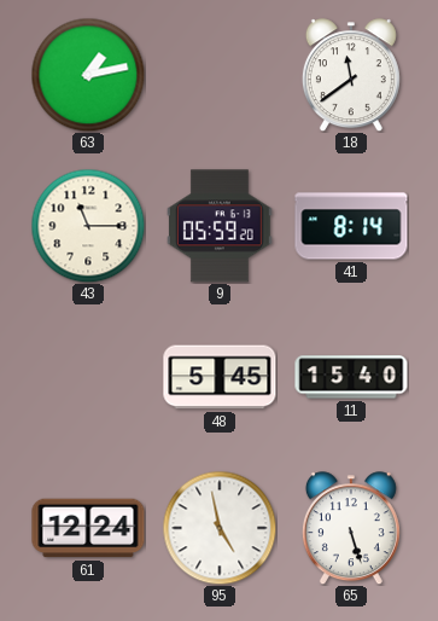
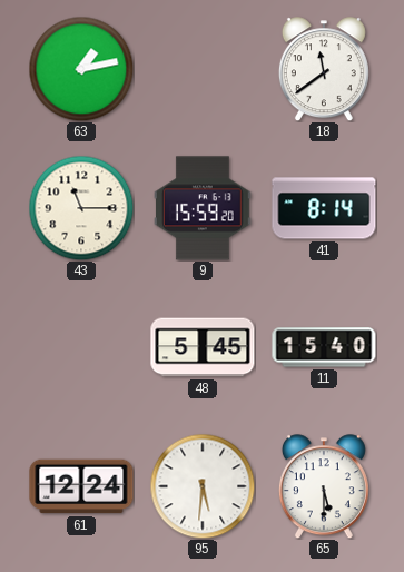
9: 05:59 -> 15:59 (203, 208)
95: 4:58 -> 5:31 (203, 486)
65: 5:27 -> 5:30 (324, 486)
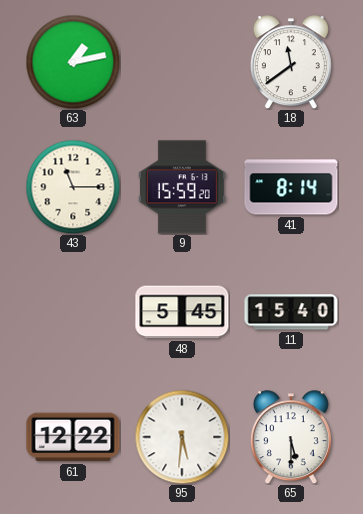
61: 12:24 -> 12:22 (73, 437)
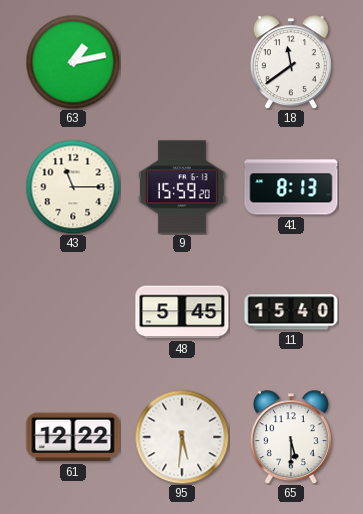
41: 8:14 -> 8:13 (291, 187)
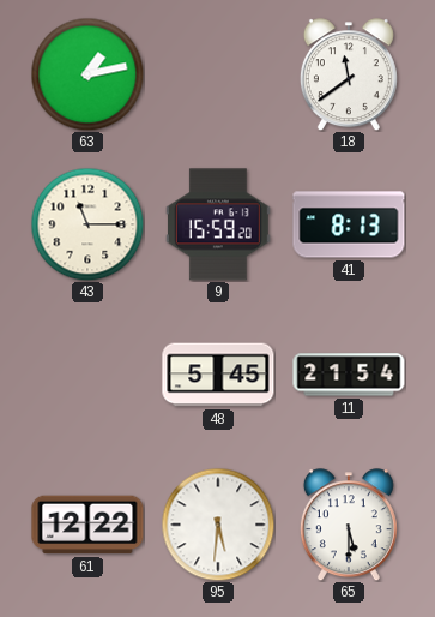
11: 15:40 -> 21:54 (349, 375)
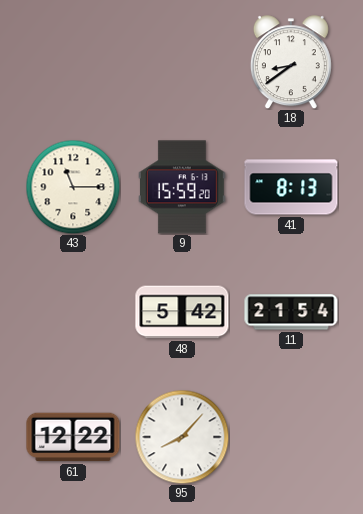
63: 1:13 -> none (87, 74)
18: 11:39 -> 8:39 (291, 62)
48: 5:45 -> 5:42 (182, 312)
95: 5:31 -> 8:07 (182, 437)
65: 5:30 -> none (349, 525)
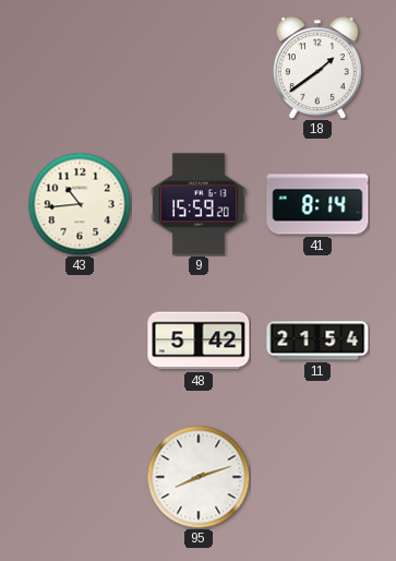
18: 8:39 -> 1:39 (317, 68)
43: 11:15 -> 10:44 (80, 204)
41: 8:13 -> 8:14 (317, 204)
61: 12:22 -> none (73, 437)
95: 8:07 -> 8:12 (199, 477)
